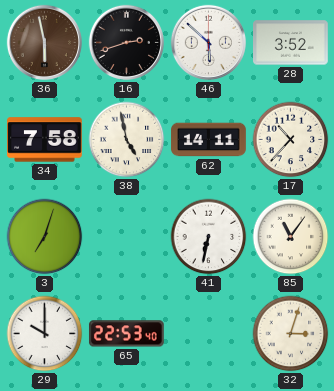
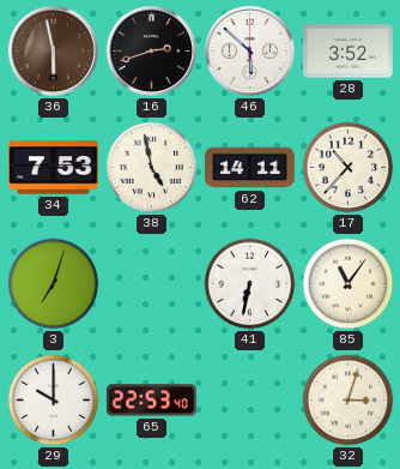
34: 7:58 -> 7:53 (54, 168)
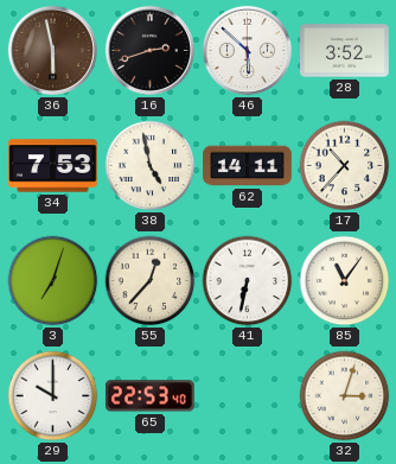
55: none -> 12:37 (151, 281)
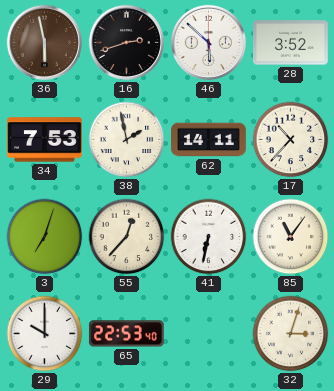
38: 4:58 -> 1:58 (127, 140)
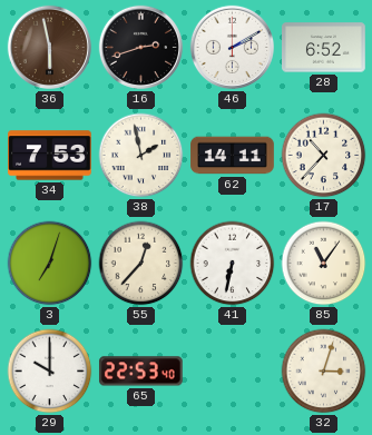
46: 5:52 -> 2:10 (232, 47)
28: 3:52 -> 6:52 (324, 48)
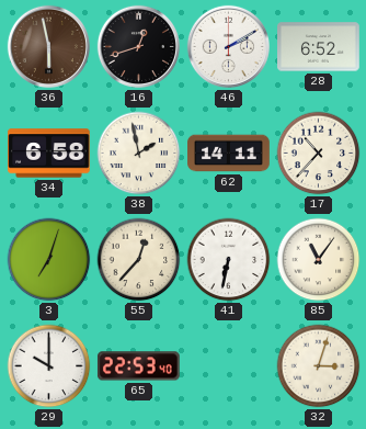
16: 2:42 -> 12:42 (138, 46)
34: 7:53 -> 6:58 (49, 154)
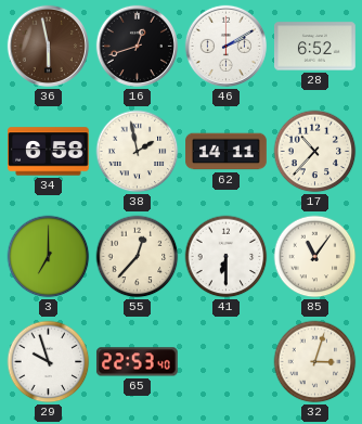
3: 7:03 -> 7:00 (49, 257)
41: 6:32 -> 6:30 (227, 257)
29: 10:00 -> 9:57 (49, 362)
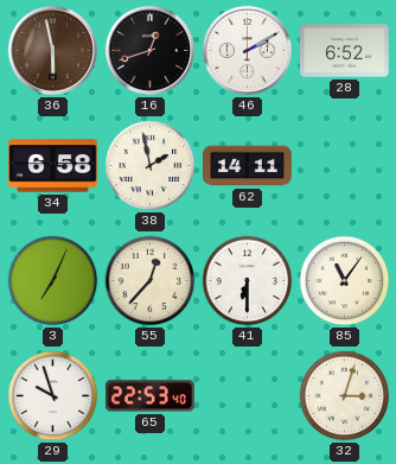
17: 10:37 -> none (315, 152)
3: 7:00 -> 7:04 (53, 281)
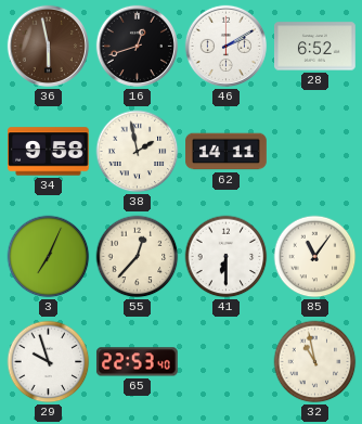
34: 6:58 -> 9:58 (49, 152)
32: 3:03 -> 10:58 (315, 362)
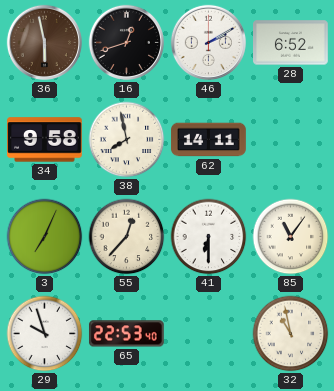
38: 1:58 -> 7:58 (127, 140)
